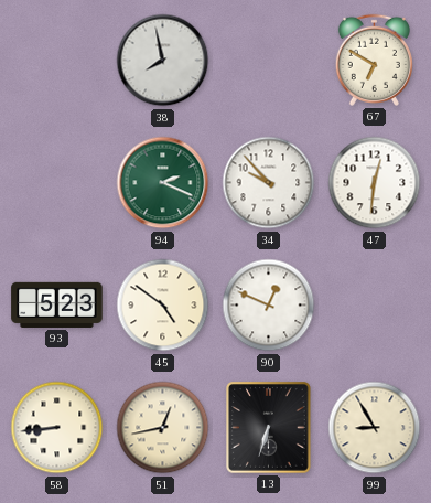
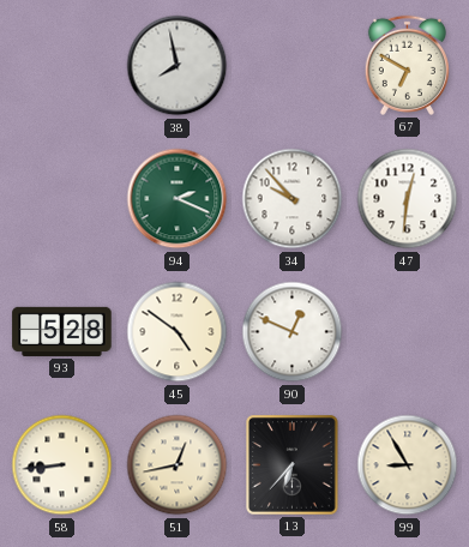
93: 5:23 -> 5:28 (62, 331)
13: 6:33 -> 6:37 (293, 465)
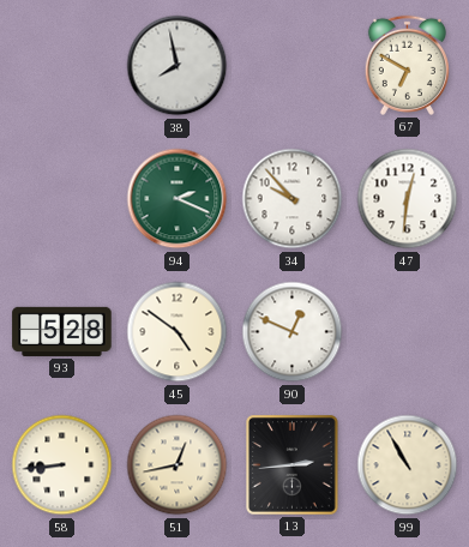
13: 6:37 -> 2:44 (293, 465)
99: 8:55 -> 10:55 (408, 465)
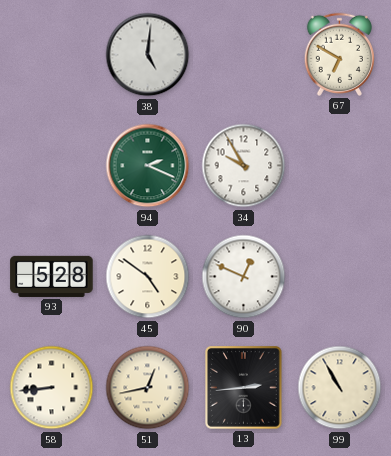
38: 7:58 -> 5:01 (148, 55)
34: 9:53 -> 9:55 (244, 166)
47: 12:31 -> none (408, 199)
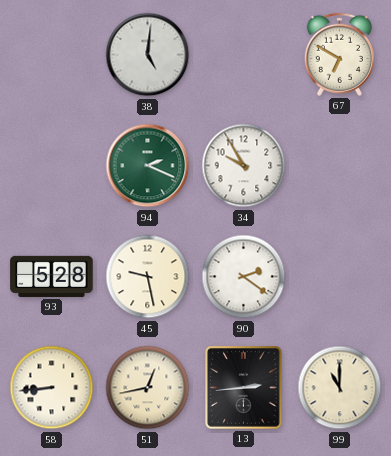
45: 4:51 -> 9:28 (148, 277)
90: 12:49 -> 2:21 (244, 277)
99: 10:55 -> 11:00 (340, 388)
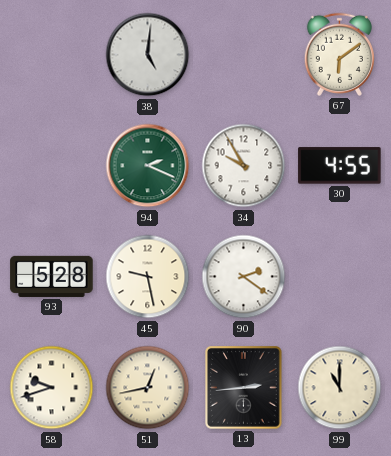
67: 6:50 -> 6:09 (339, 54)
30: none -> 4:55 (340, 166)
58: 8:44 -> 9:42 (52, 388)
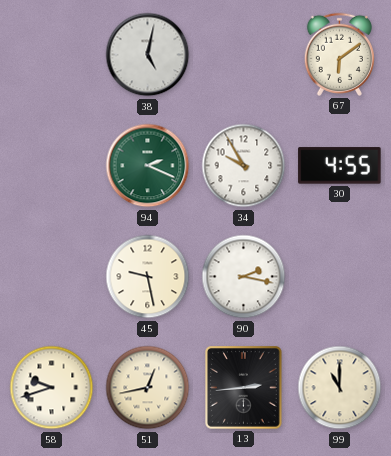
38: 5:01 -> 5:02 (148, 55)
93: 5:28 -> none (52, 276)
90: 2:21 -> 2:17 (244, 277)
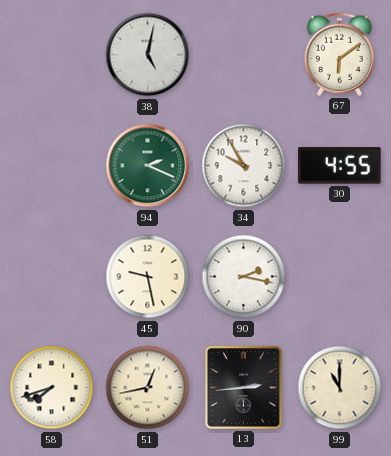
58: 9:42 -> 7:42 (52, 388)
